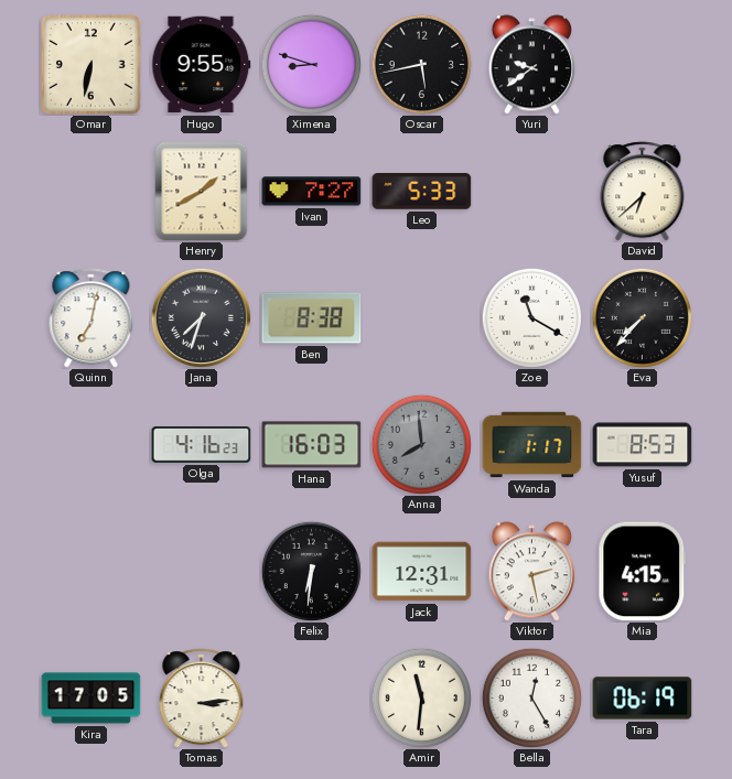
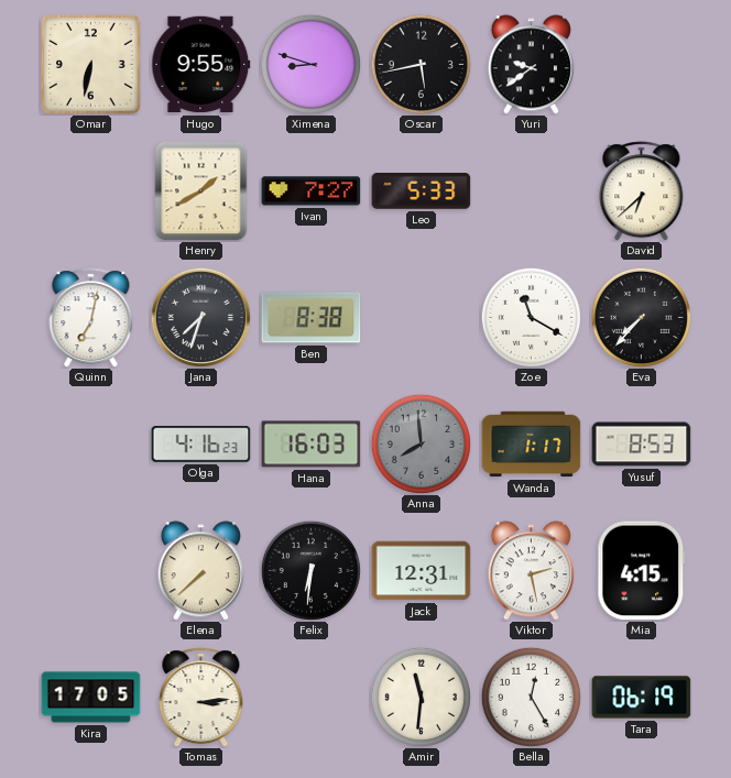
Elena: none -> 7:38 (200, 571)
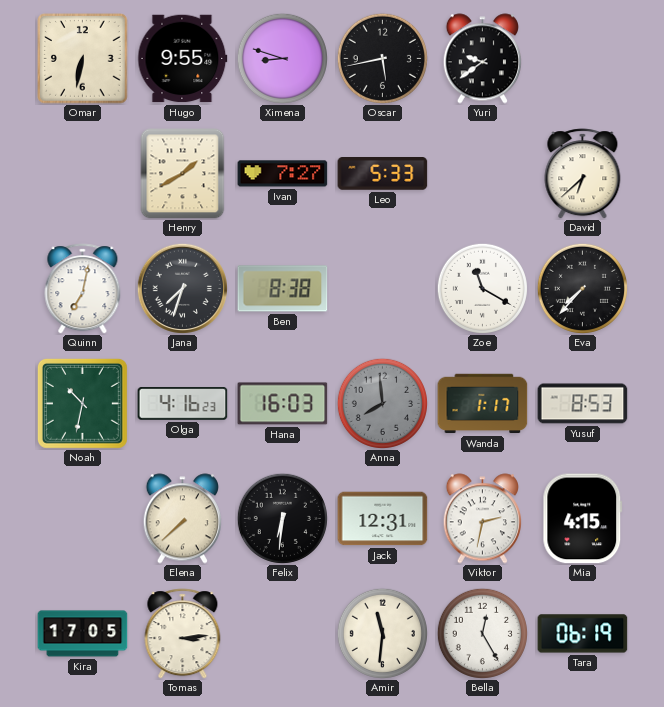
Noah: none -> 10:32 (82, 403)
Viktor: 2:28 -> 2:32 (482, 519)
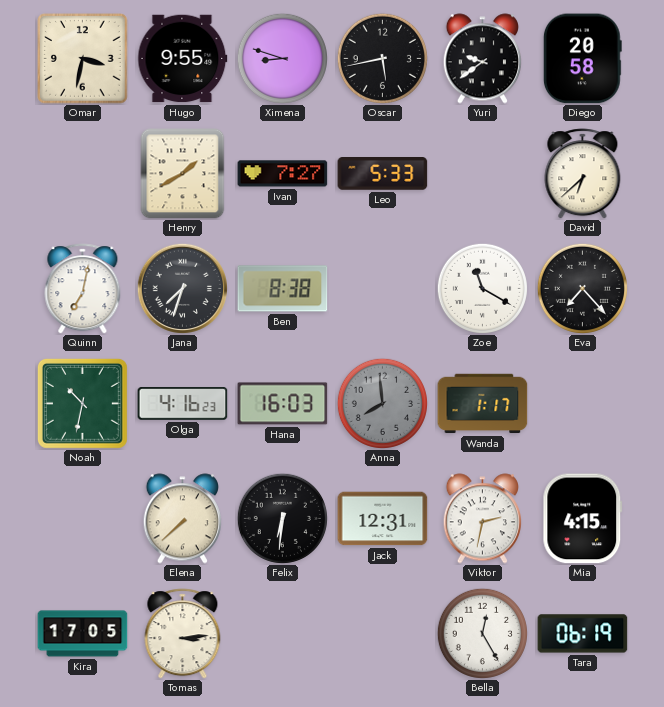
Omar: 6:32 -> 3:32 (83, 59)
Diego: none -> 20:58 (582, 59)
Eva: 7:37 -> 7:23 (582, 288)
Yusuf: 8:53 -> none (583, 404)
Amir: 11:31 -> none (382, 633)
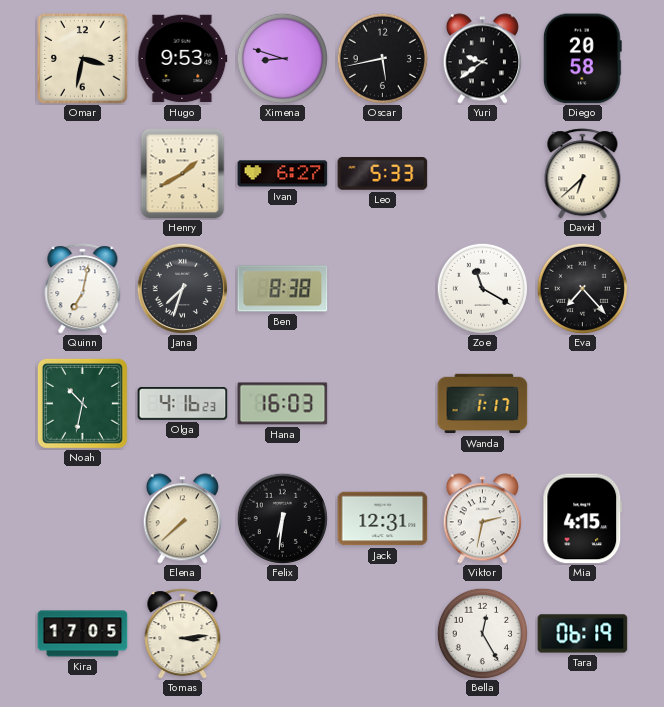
Hugo: 9:55 -> 9:53 (183, 59)
Ivan: 7:27 -> 6:27 (283, 174)
Anna: 7:59 -> none (382, 403)
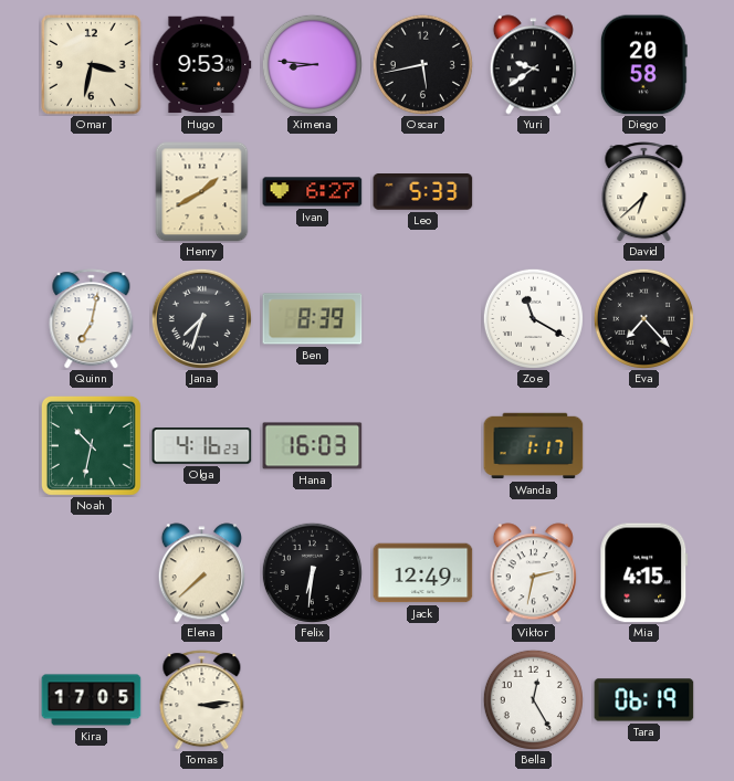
Ximena: 8:48 -> 8:46 (312, 64)
Ben: 8:38 -> 8:39 (313, 319)
Jack: 12:31 -> 12:49 (423, 573)
